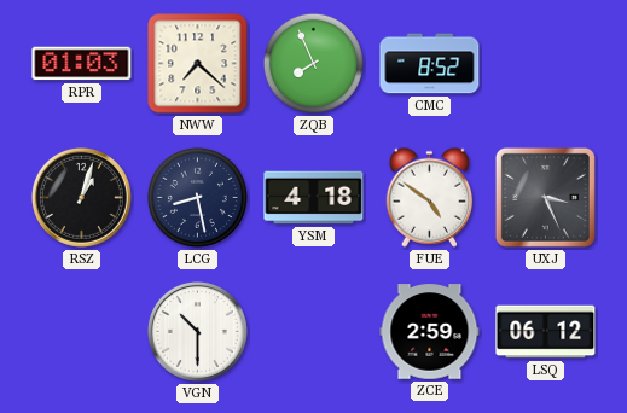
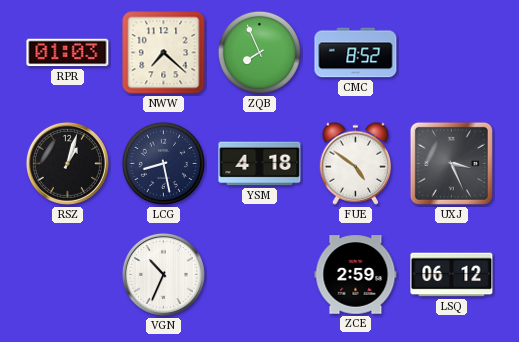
VGN: 10:30 -> 10:34 (163, 274)
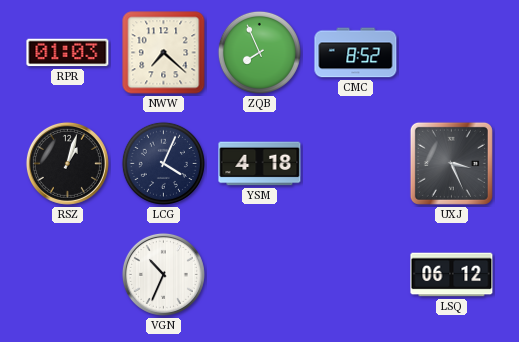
LCG: 8:28 -> 4:04 (163, 163)
FUE: 4:51 -> none (356, 163)
ZCE: 2:59 -> none (356, 275)
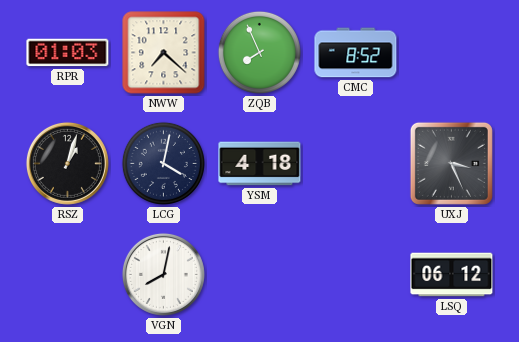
LCG: 4:04 -> 4:02 (163, 163)
VGN: 10:34 -> 8:02 (163, 274)
